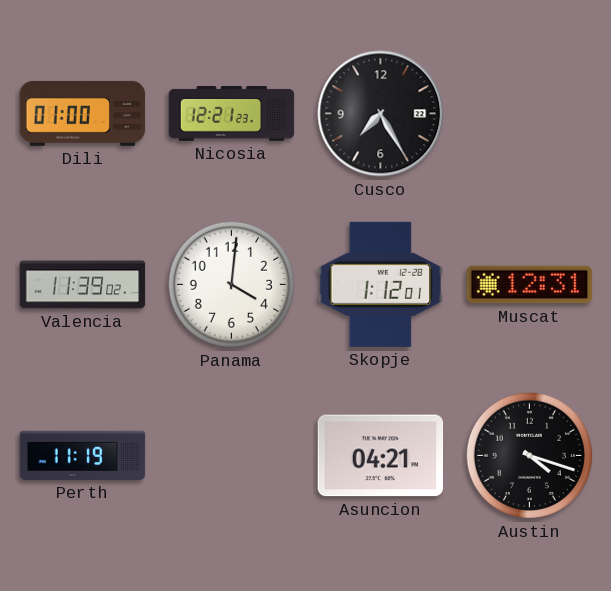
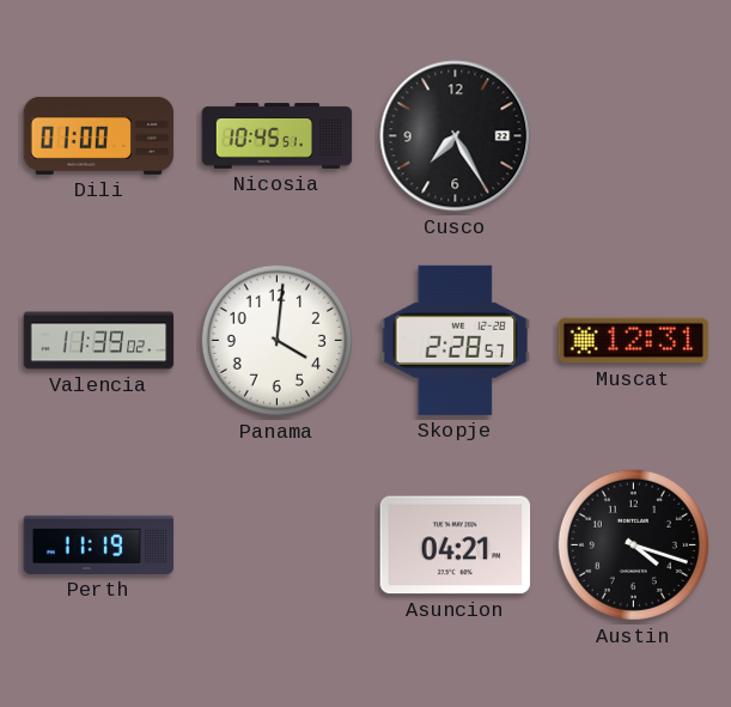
Nicosia: 12:21 -> 10:45 (278, 136)
Skopje: 1:12 -> 2:28 (456, 340)
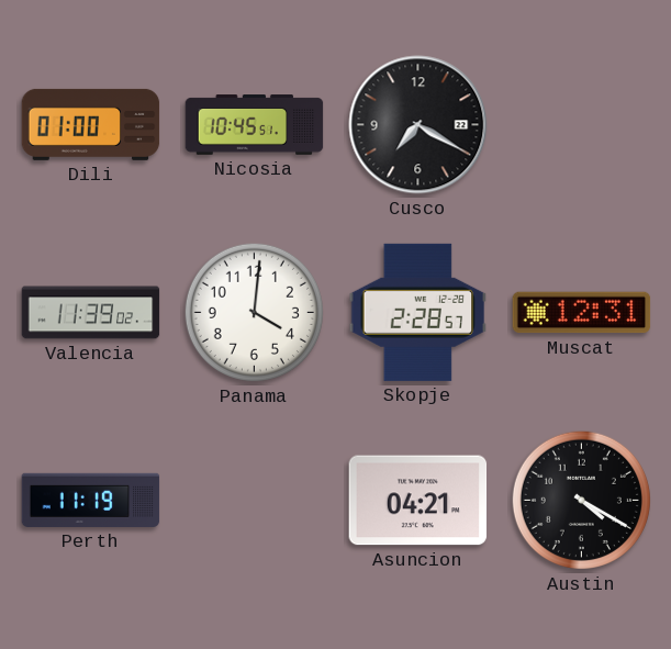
Cusco: 7:25 -> 7:20 (418, 125)
Austin: 4:18 -> 4:20 (581, 500)
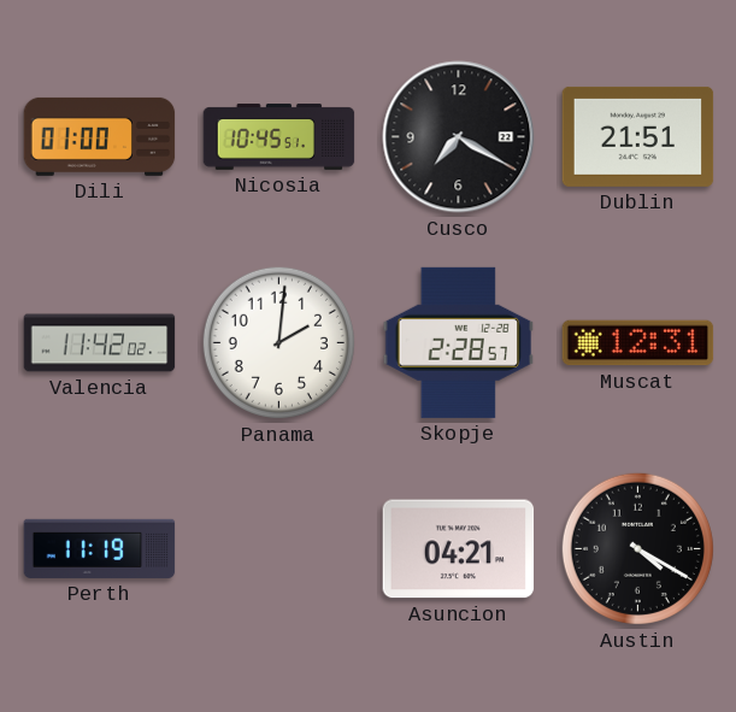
Dublin: none -> 21:51 (638, 136)
Valencia: 11:39 -> 11:42 (100, 343)
Panama: 4:01 -> 2:01 (278, 342)
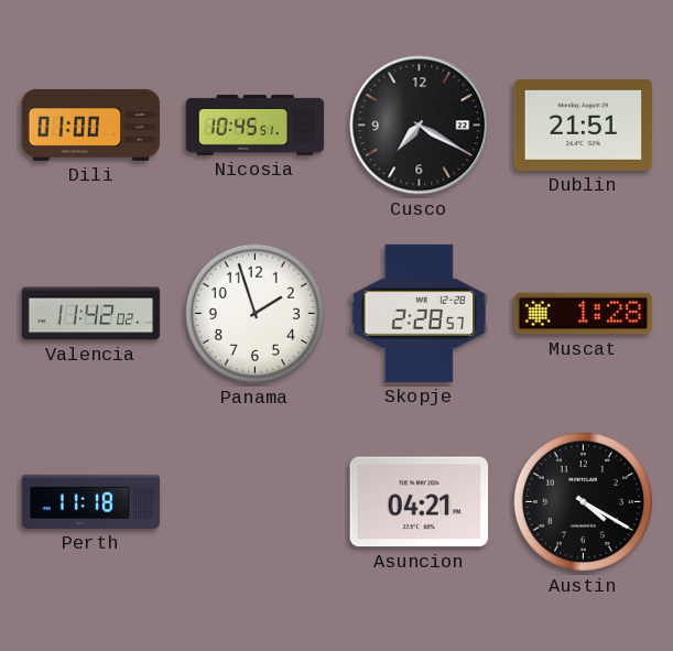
Panama: 2:01 -> 1:57 (254, 313)
Muscat: 12:31 -> 1:28 (584, 314)
Perth: 11:19 -> 11:18 (91, 501)
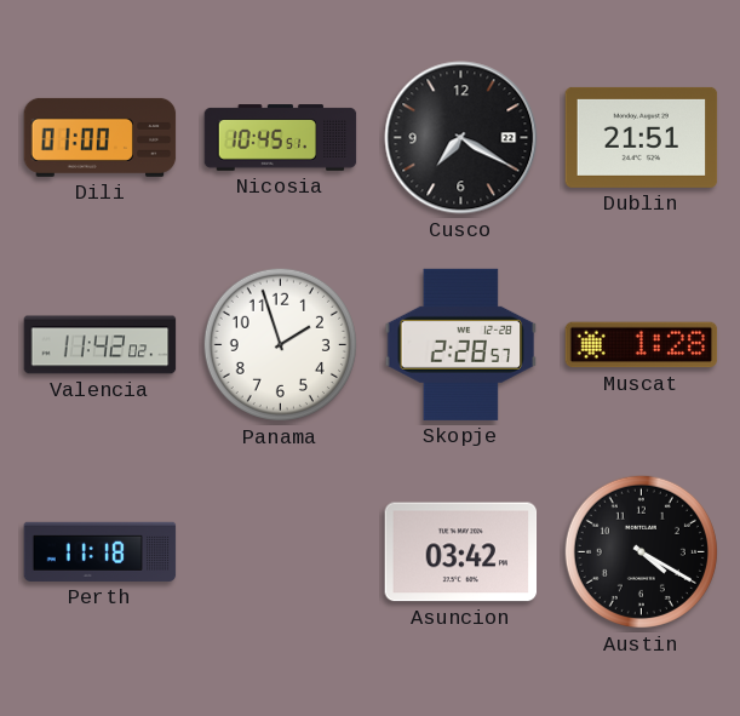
Asuncion: 04:21 -> 03:42 (461, 552)
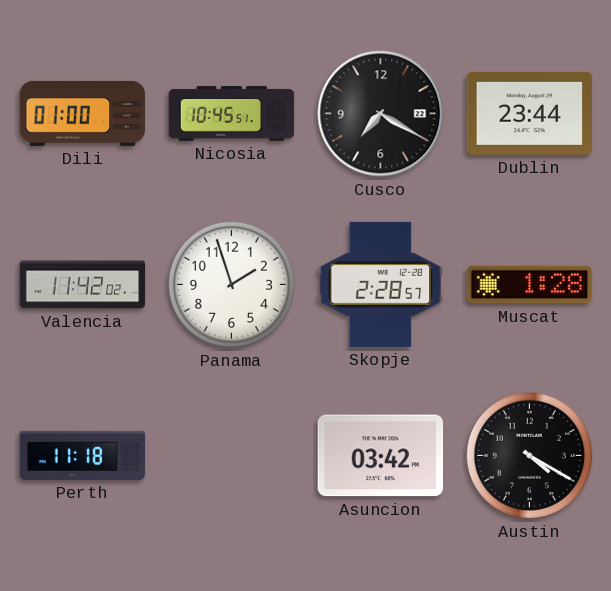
Dublin: 21:51 -> 23:44 (530, 113)
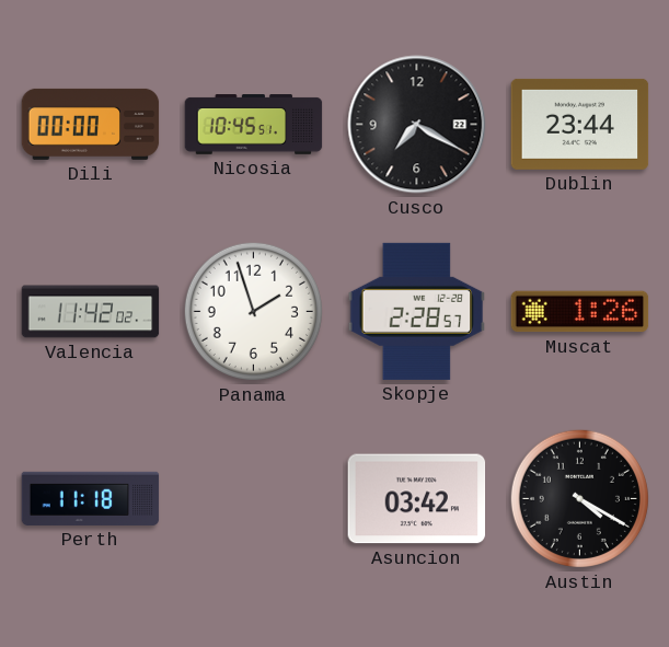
Dili: 01:00 -> 00:00 (91, 124)
Muscat: 1:28 -> 1:26 (580, 312)
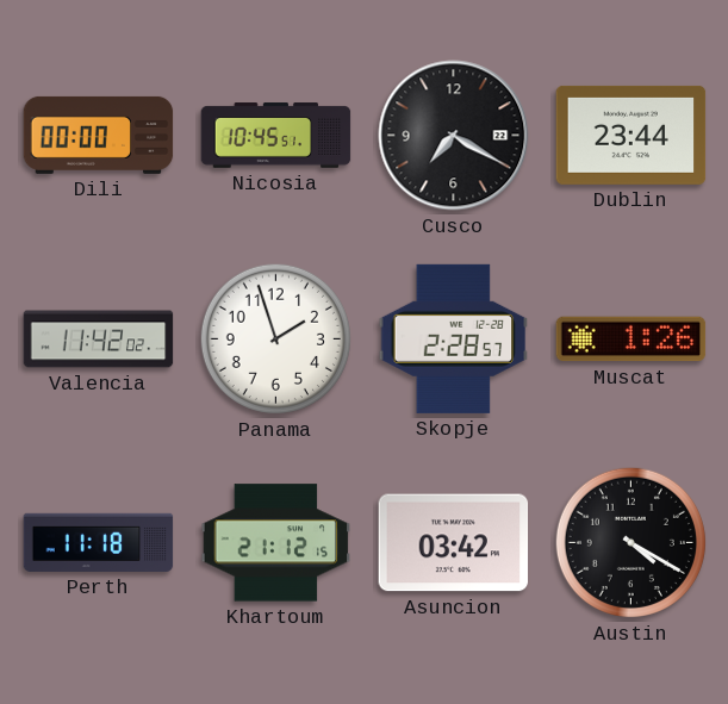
Khartoum: none -> 21:12 (276, 543)
